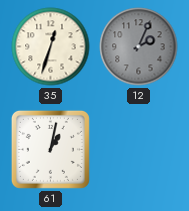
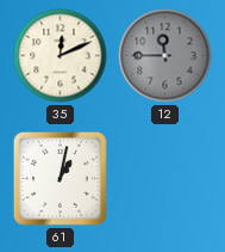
35: 12:33 -> 12:11 (61, 56)
12: 2:04 -> 11:45 (165, 56)
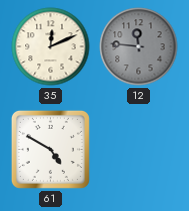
12: 11:45 -> 11:46 (139, 47)
61: 1:02 -> 4:50 (50, 149)
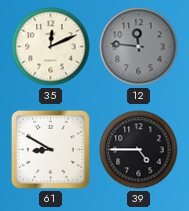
61: 4:50 -> 8:50 (50, 149)
39: none -> 4:45 (139, 150)
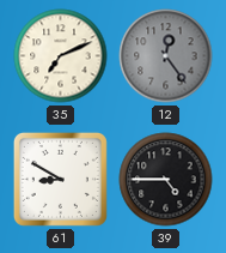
35: 12:11 -> 7:11 (61, 56)
12: 11:46 -> 12:24 (166, 56)
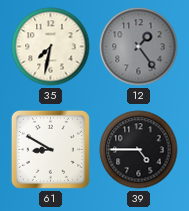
35: 7:11 -> 7:32 (51, 47)
12: 12:24 -> 1:24 (139, 47)
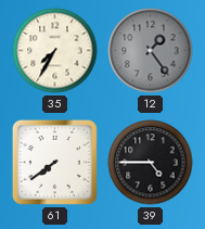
35: 7:32 -> 7:35 (55, 51)
61: 8:50 -> 7:39 (54, 162)
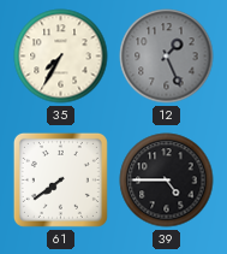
12: 1:24 -> 1:26 (167, 57)
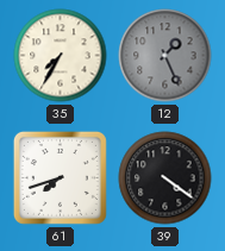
61: 7:39 -> 7:42 (60, 177)
39: 4:45 -> 4:21 (165, 178)
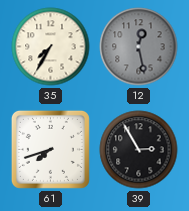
12: 1:26 -> 12:28 (139, 47)
39: 4:21 -> 2:55 (139, 150)
